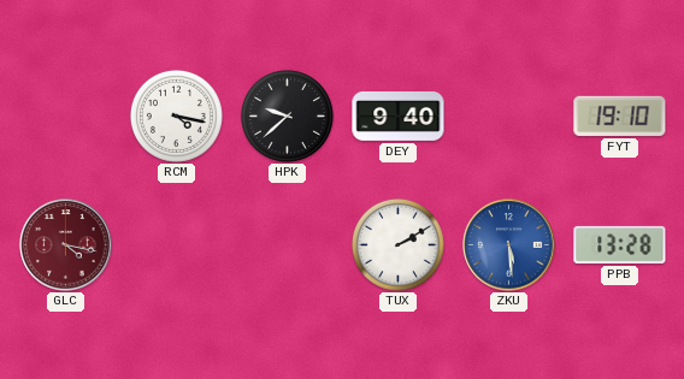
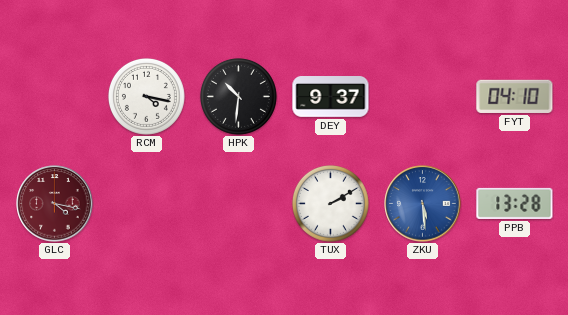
HPK: 9:38 -> 10:31 (238, 96)
DEY: 9:40 -> 9:37 (331, 97)
FYT: 19:10 -> 04:10 (515, 96)
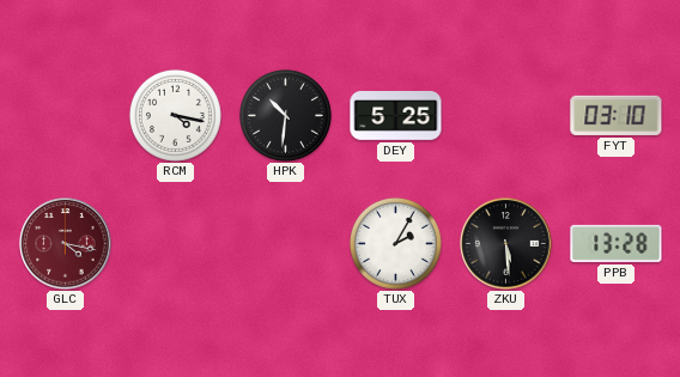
DEY: 9:37 -> 5:25 (396, 116)
FYT: 04:10 -> 03:10 (617, 115)
TUX: 2:10 -> 2:05 (395, 243)
ZKU dial: blue -> black (506, 244)
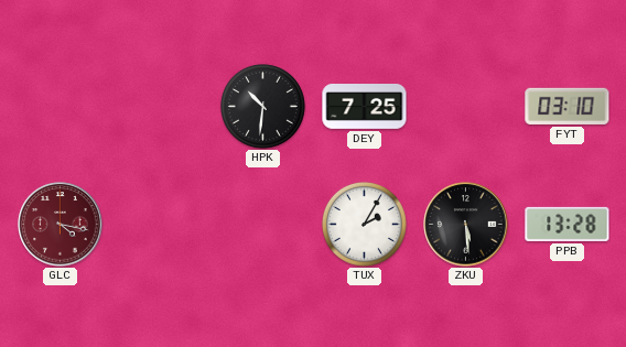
RCM: 4:17 -> none (175, 115)
DEY: 5:25 -> 7:25 (365, 107)
